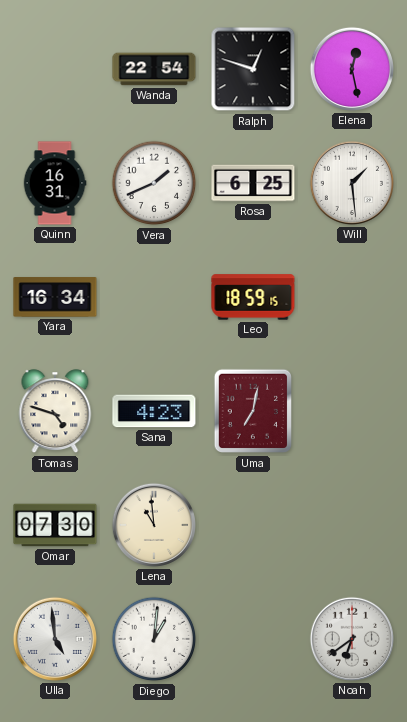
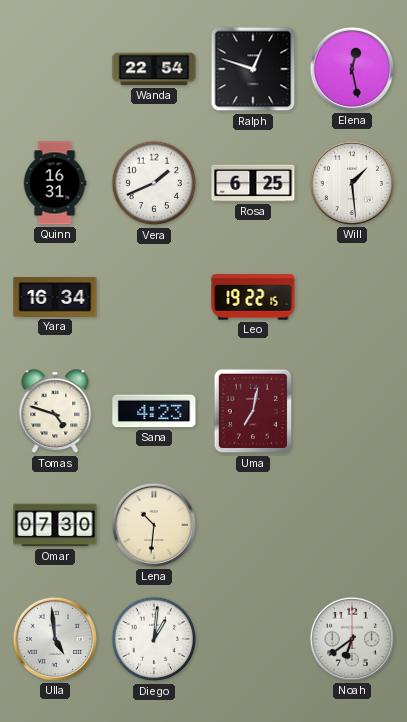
Leo: 18:59 -> 19:22 (253, 297)
Lena: 10:59 -> 10:31 (154, 525)
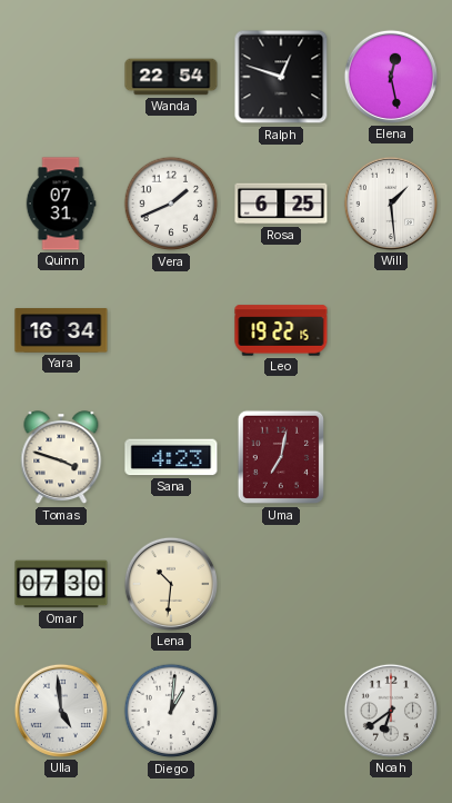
Quinn: 16:31 -> 07:31 (61, 204)
Tomas: 4:48 -> 3:48 (61, 458)
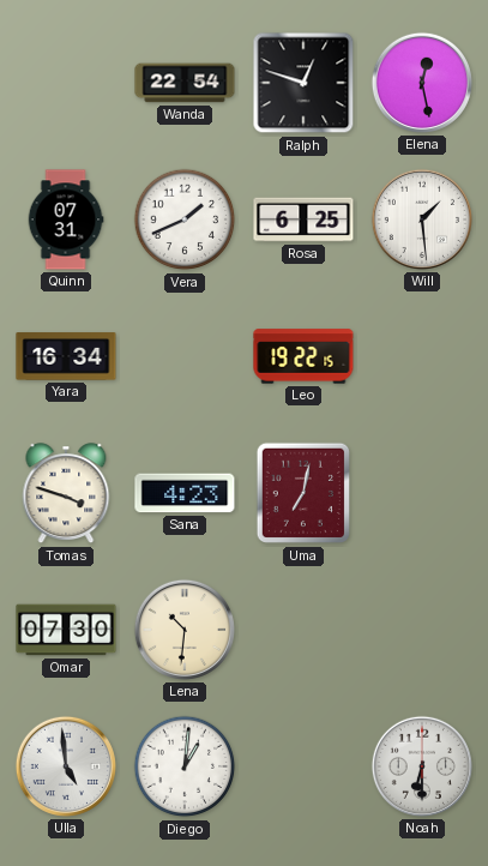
Noah: 6:39 -> 6:30 (422, 766)
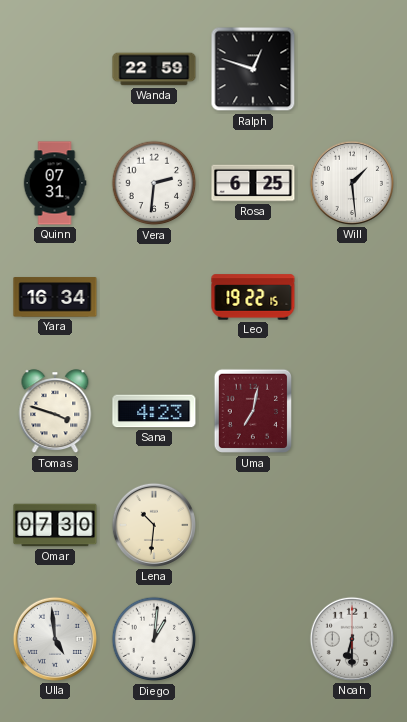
Wanda: 22:54 -> 22:59 (154, 69)
Elena: 12:28 -> none (422, 83)
Vera: 1:41 -> 2:31 (154, 183)
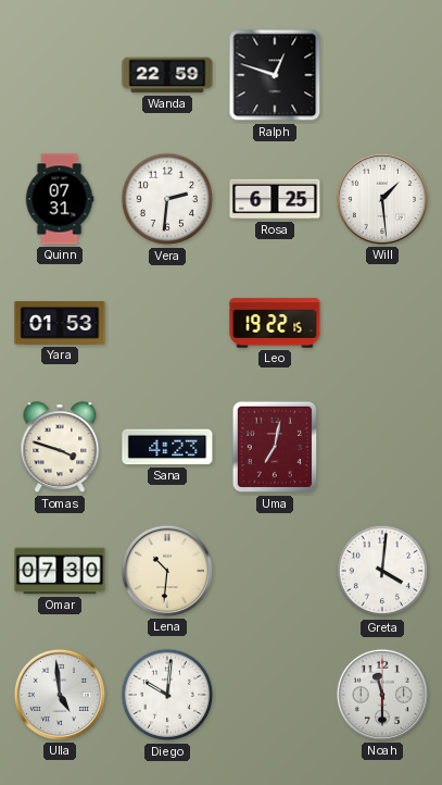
Yara: 16:34 -> 01:53 (60, 323)
Greta: none -> 4:01 (382, 571)
Diego: 1:01 -> 10:01 (167, 695)
Noah: 6:30 -> 11:30 (382, 695)
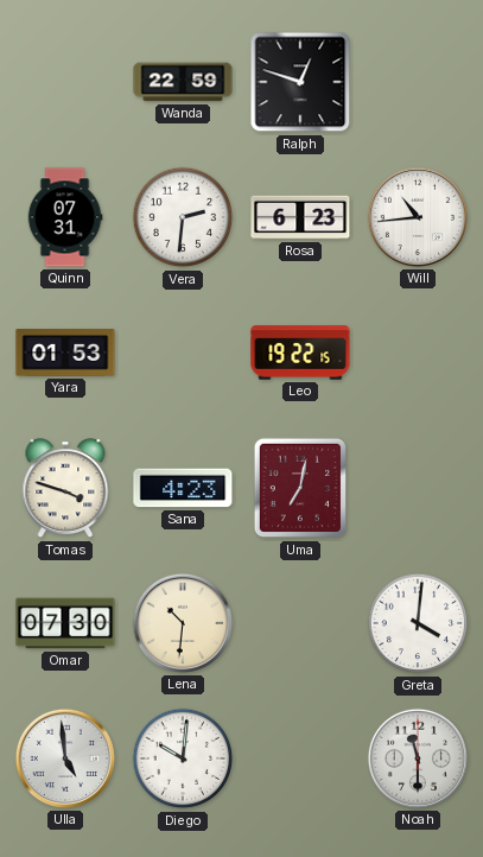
Rosa: 6:25 -> 6:23 (300, 217)
Will: 1:29 -> 10:44 (418, 217)
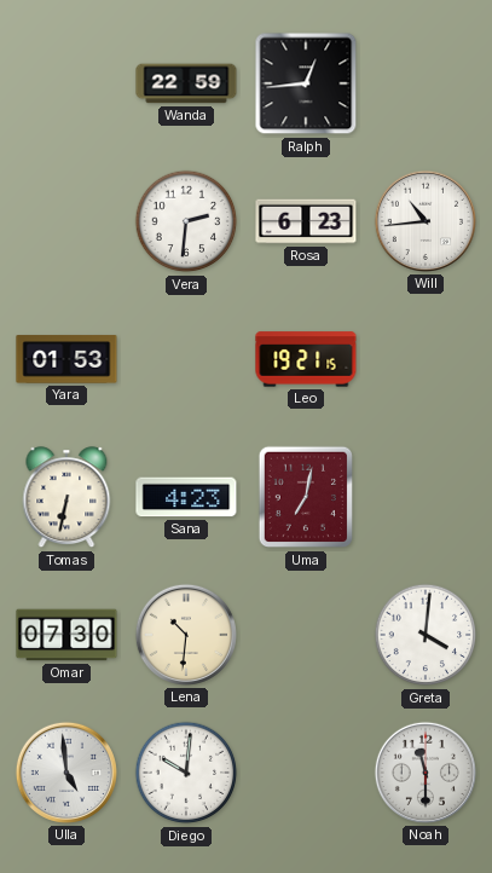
Ralph: 12:48 -> 12:44 (306, 83)
Quinn: 07:31 -> none (65, 217)
Leo: 19:22 -> 19:21 (306, 359)
Tomas: 3:48 -> 6:32 (66, 498)
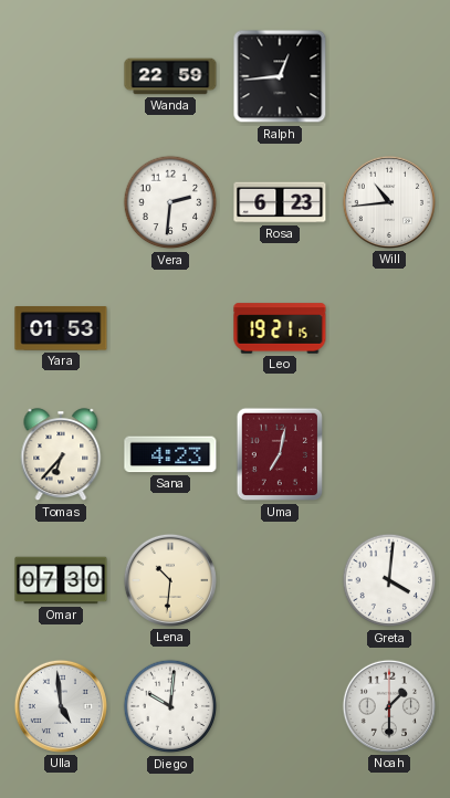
Tomas: 6:32 -> 6:37 (61, 455)
Noah: 11:30 -> 1:30 (389, 706)
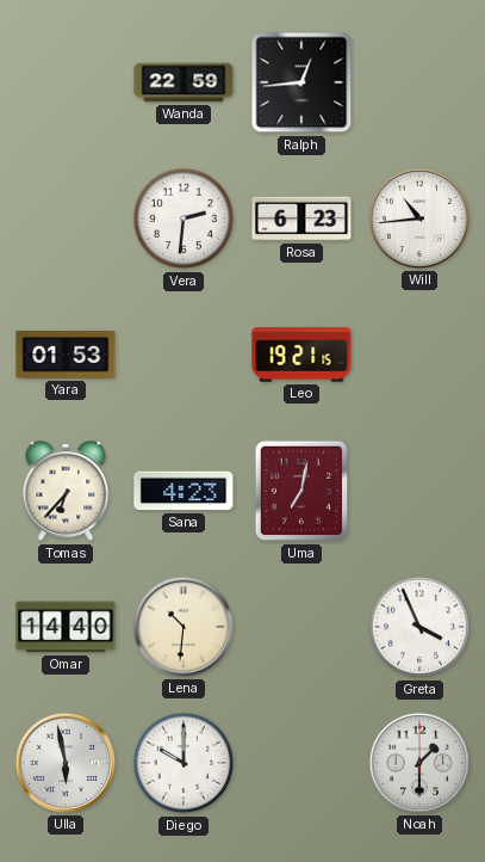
Omar: 07:30 -> 14:40 (66, 627)
Greta: 4:01 -> 3:56 (419, 627)
Ulla: 4:59 -> 5:58 (66, 763)
Diego: 10:01 -> 10:00 (184, 763)
